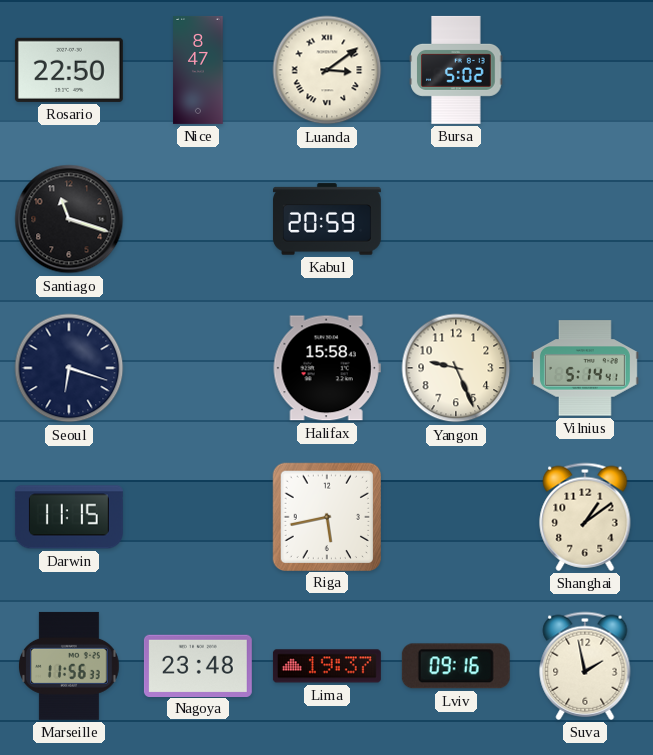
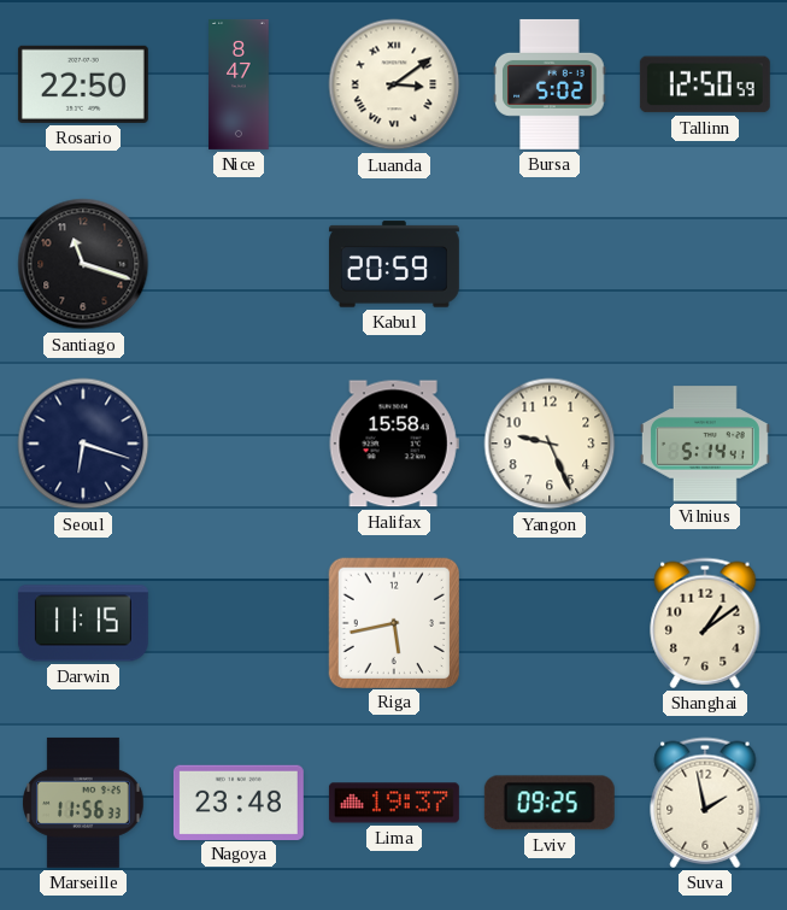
Tallinn: none -> 12:50 (705, 84)
Lviv: 09:16 -> 09:25 (550, 803)
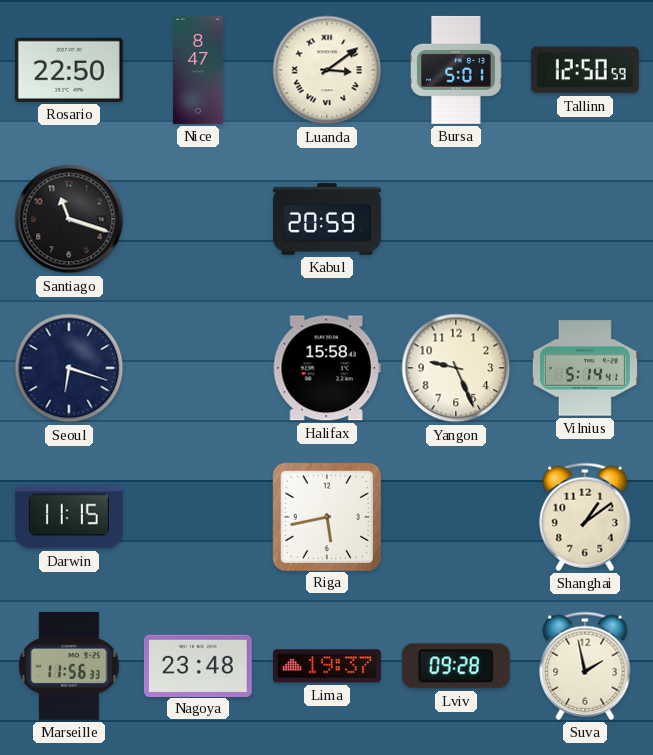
Bursa: 5:02 -> 5:01 (456, 70)
Lviv: 09:25 -> 09:28 (456, 666)
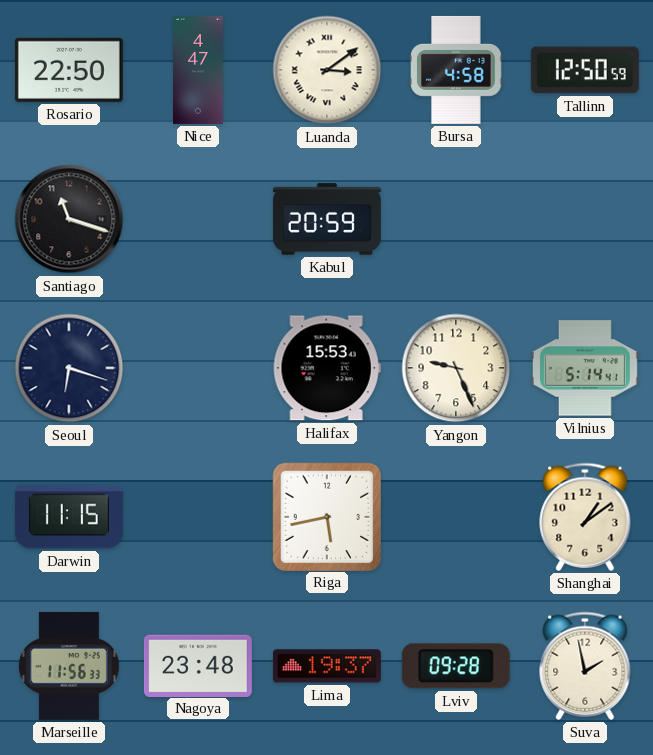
Nice: 8:47 -> 4:47 (198, 70)
Bursa: 5:01 -> 4:58 (456, 70)
Halifax: 15:58 -> 15:53 (327, 368)
